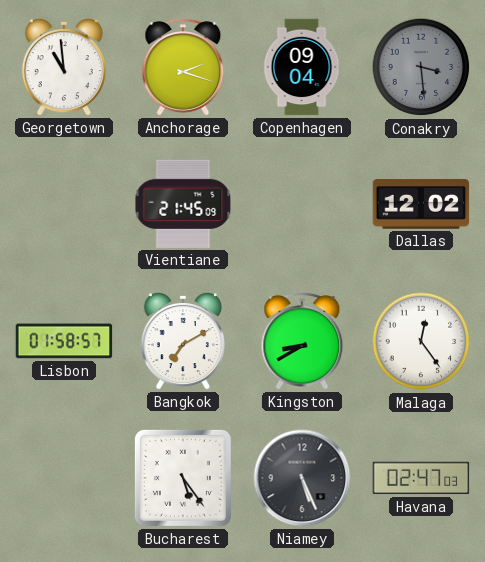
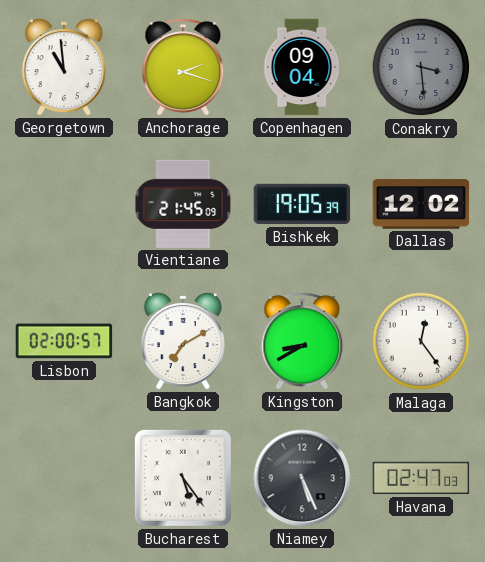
Bishkek: none -> 19:05 (302, 204)
Lisbon: 01:58 -> 02:00 (64, 341)
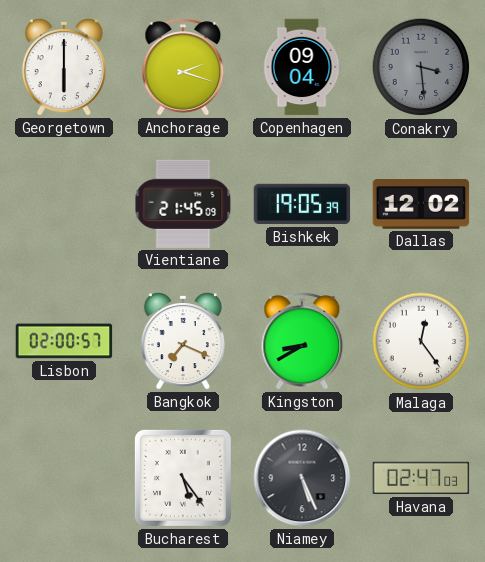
Georgetown: 10:59 -> 6:00 (64, 68)
Bangkok: 7:10 -> 7:19 (183, 342)
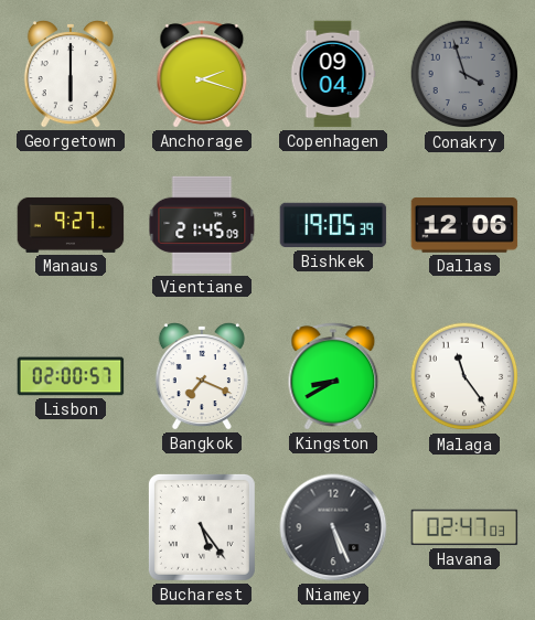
Conakry: 3:29 -> 3:57 (464, 74)
Manaus: none -> 9:27 (71, 225)
Dallas: 12:02 -> 12:06 (464, 225)
Malaga: 12:24 -> 11:24 (464, 376)
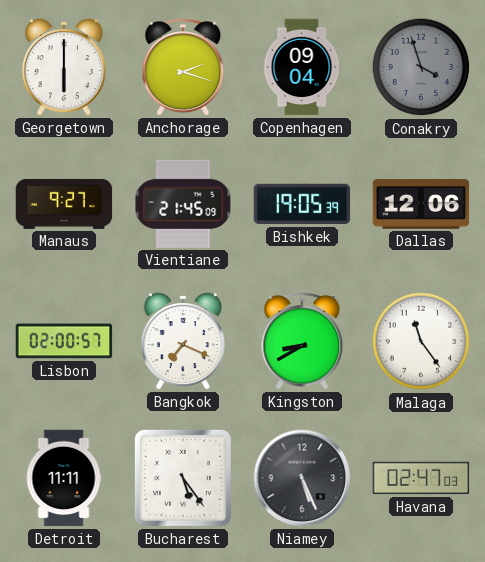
Detroit: none -> 11:11 (64, 478)
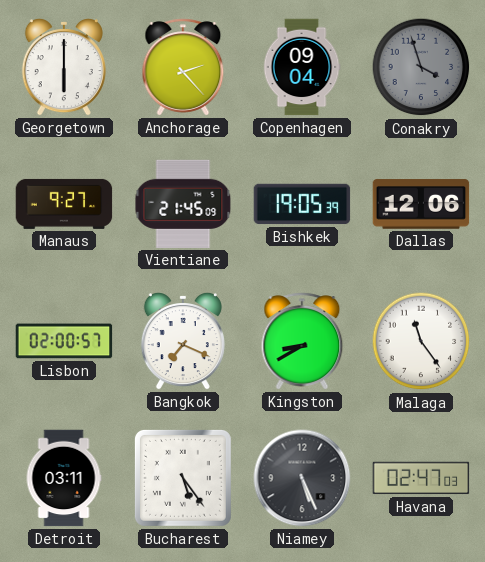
Anchorage: 2:18 -> 2:23 (183, 67)
Detroit: 11:11 -> 03:11 (64, 478)
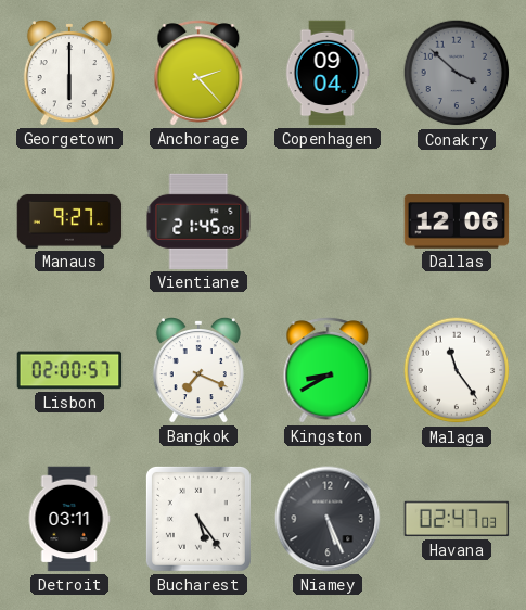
Conakry: 3:57 -> 3:52 (457, 73)
Bishkek: 19:05 -> none (302, 204)
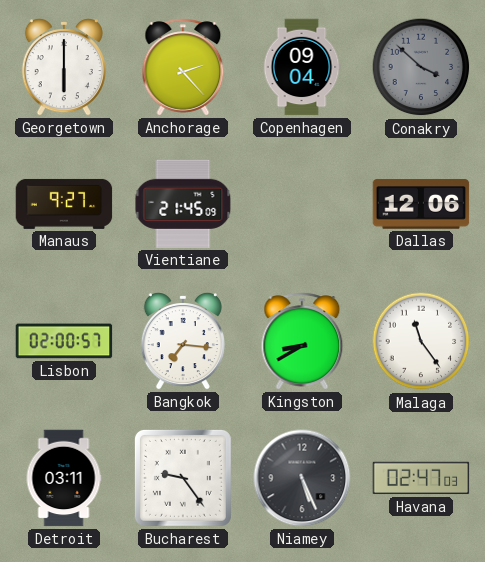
Bangkok: 7:19 -> 7:16 (183, 342)
Bucharest: 5:24 -> 9:24 (183, 478)
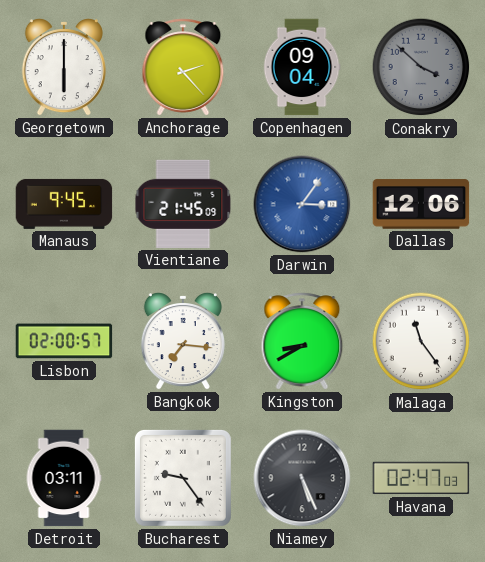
Manaus: 9:27 -> 9:45 (64, 204)
Darwin: none -> 3:06 (302, 204)
